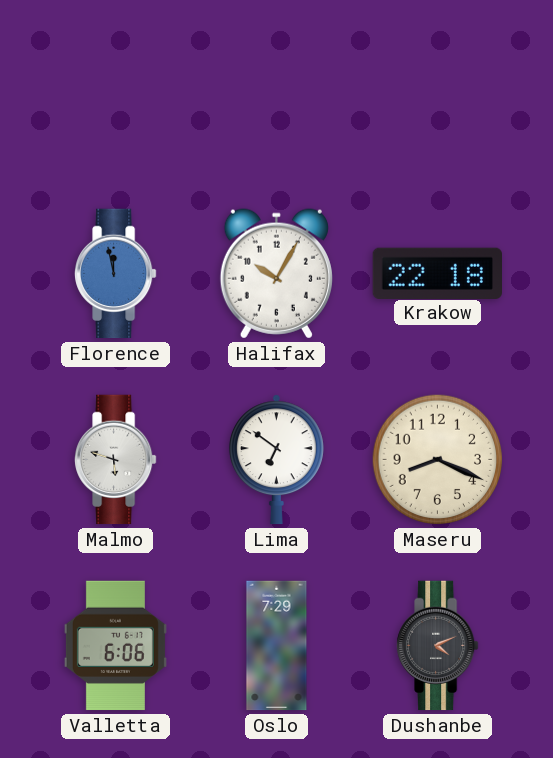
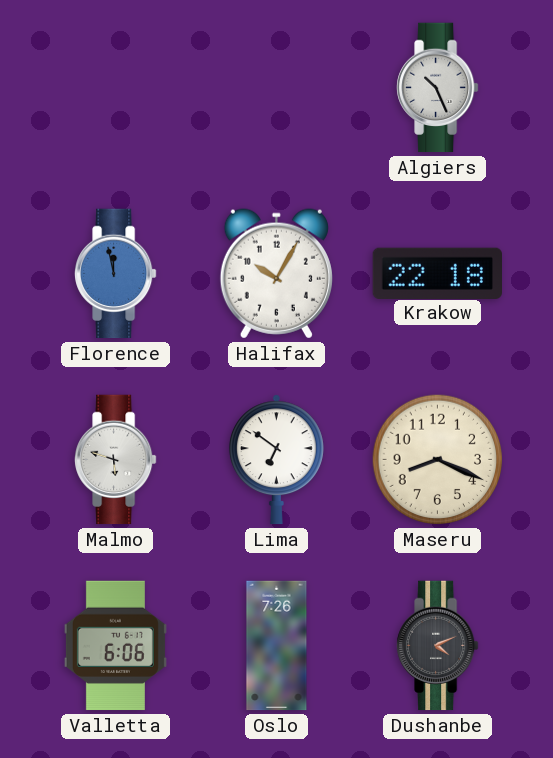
Algiers: none -> 10:26 (438, 88)
Oslo: 7:29 -> 7:26 (277, 646)
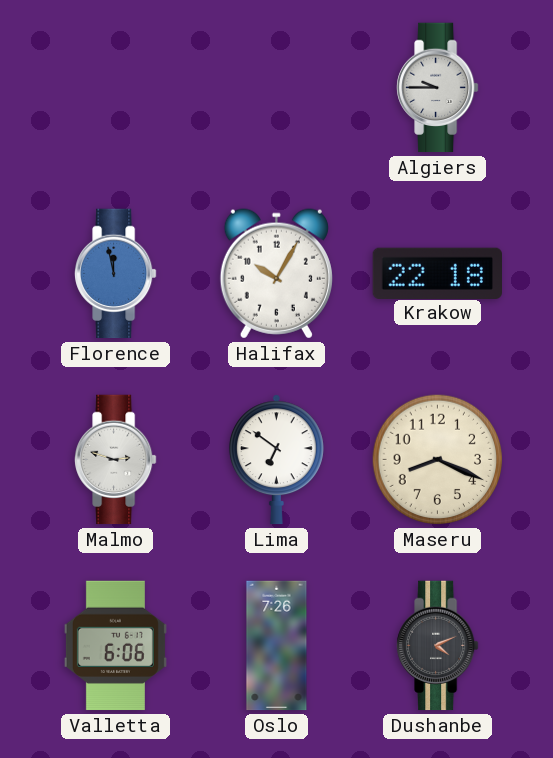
Algiers: 10:26 -> 9:45 (438, 88)
Malmo: 5:48 -> 2:48 (116, 460)
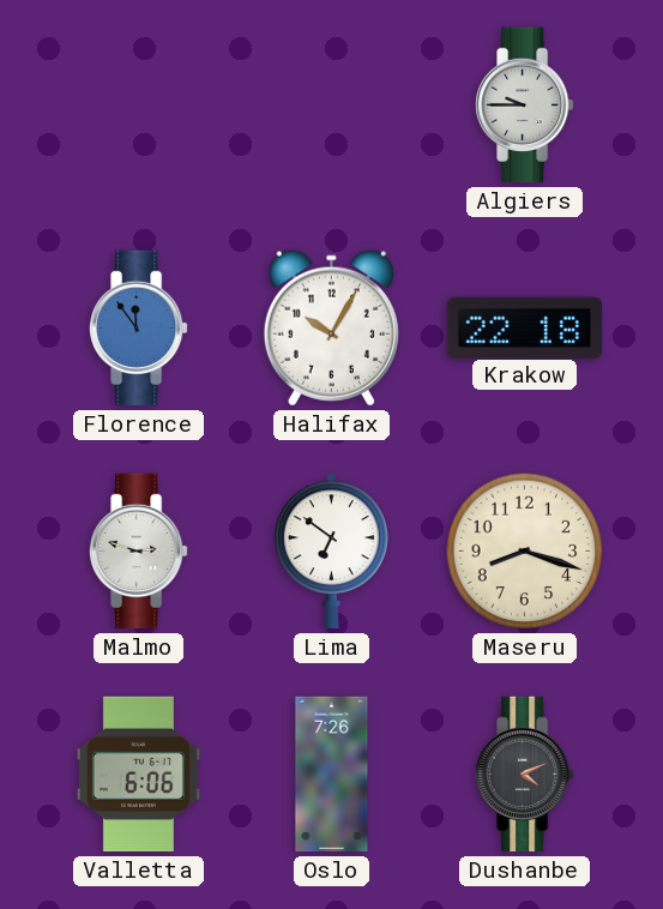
Florence: 11:58 -> 11:54 (139, 329)
Maseru: 8:19 -> 8:18 (525, 552)
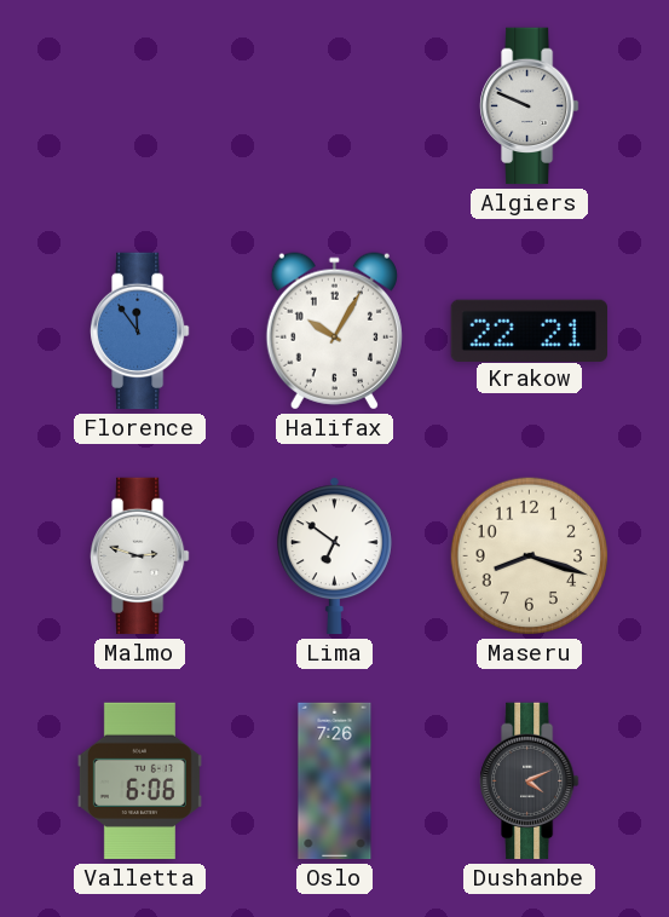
Algiers: 9:45 -> 9:49 (530, 106)
Krakow: 22:18 -> 22:21 (529, 330)
